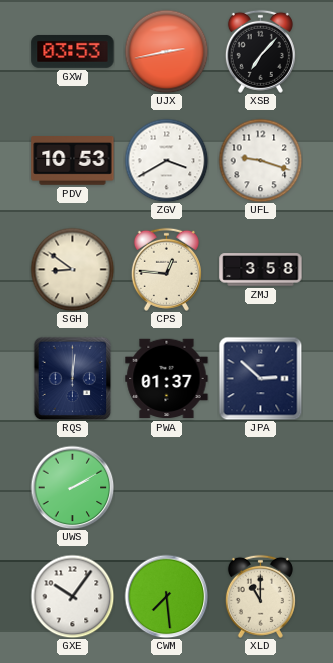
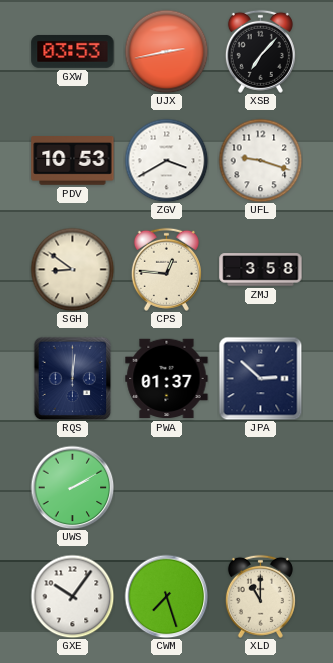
CWM: 7:29 -> 7:27 (166, 596)
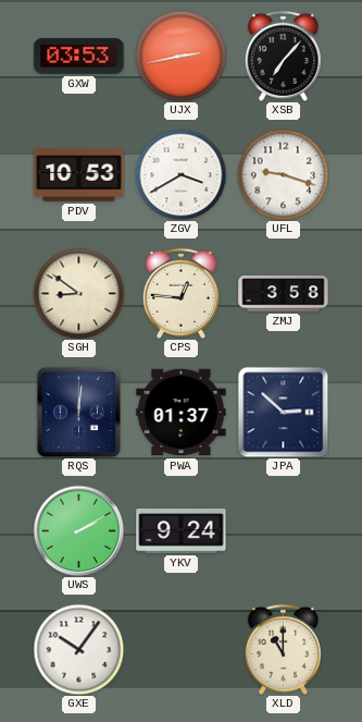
YKV: none -> 9:24 (182, 531)
CWM: 7:27 -> none (166, 596)
